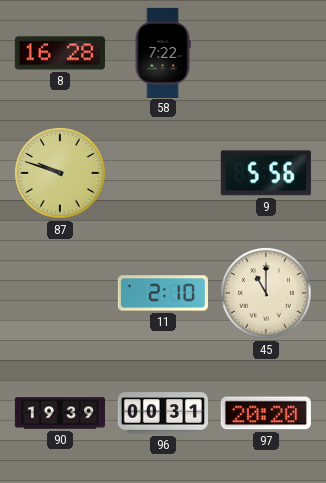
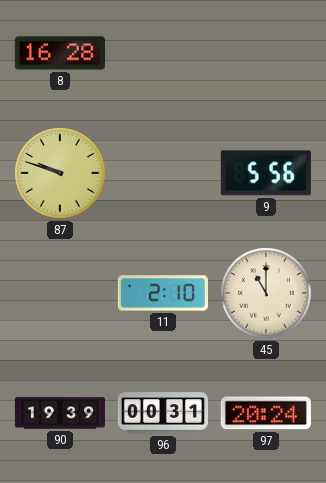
58: 7:22 -> none (163, 52)
97: 20:20 -> 20:24 (266, 413)
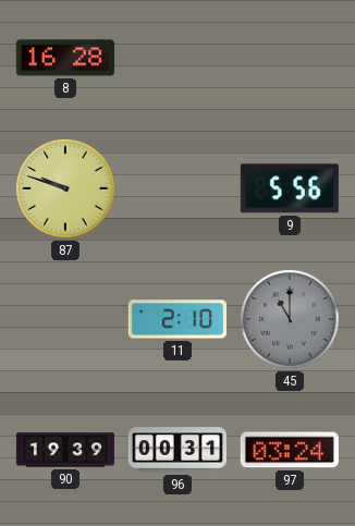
45 dial: cream -> grey (290, 319)
97: 20:24 -> 03:24 (290, 450)
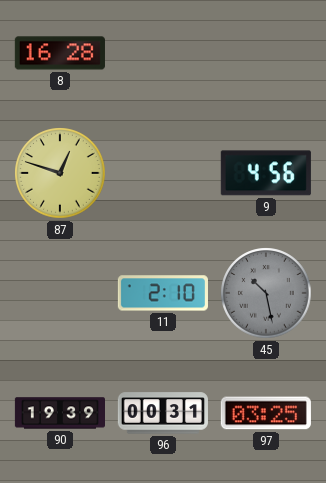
87: 9:48 -> 12:48 (60, 173)
9: 5:56 -> 4:56 (266, 173)
45: 11:00 -> 10:28 (266, 293)
97: 03:24 -> 03:25 (266, 413)
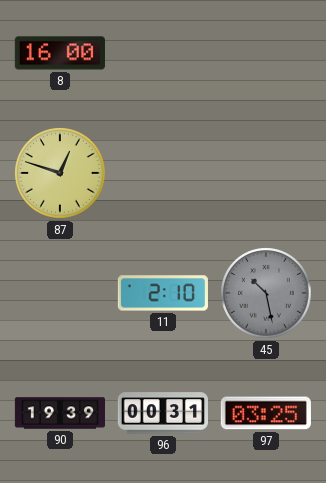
8: 16:28 -> 16:00 (60, 53)
9: 4:56 -> none (266, 173)
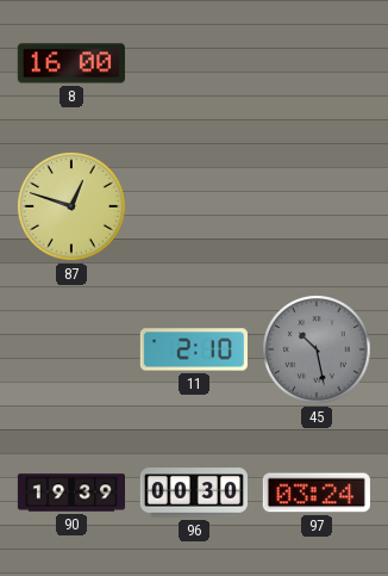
96: 00:31 -> 00:30 (194, 493)
97: 03:25 -> 03:24 (317, 493)
